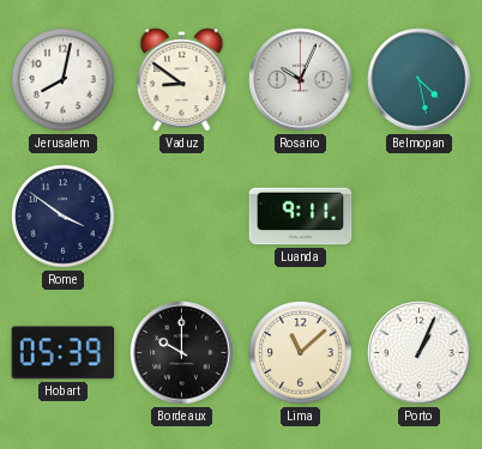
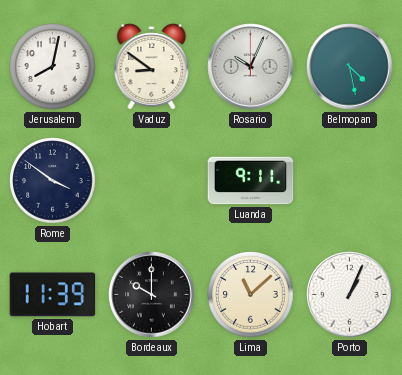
Hobart: 05:39 -> 11:39 (53, 295)
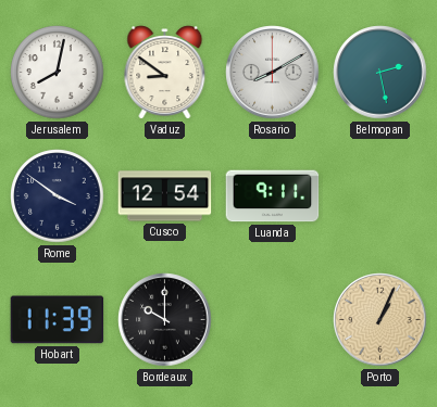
Rosario: 10:04 -> 8:10 (273, 73)
Belmopan: 4:28 -> 2:28 (380, 73)
Cusco: none -> 12:54 (165, 196)
Lima: 11:08 -> none (251, 295)
Porto dial: white -> champagne (380, 320)
